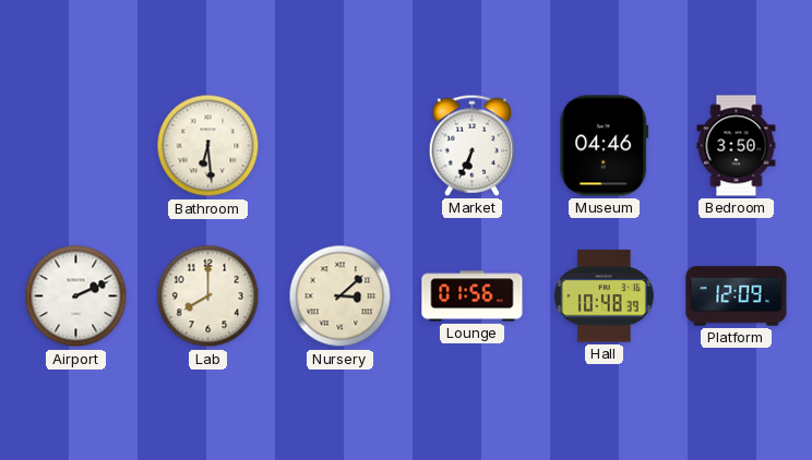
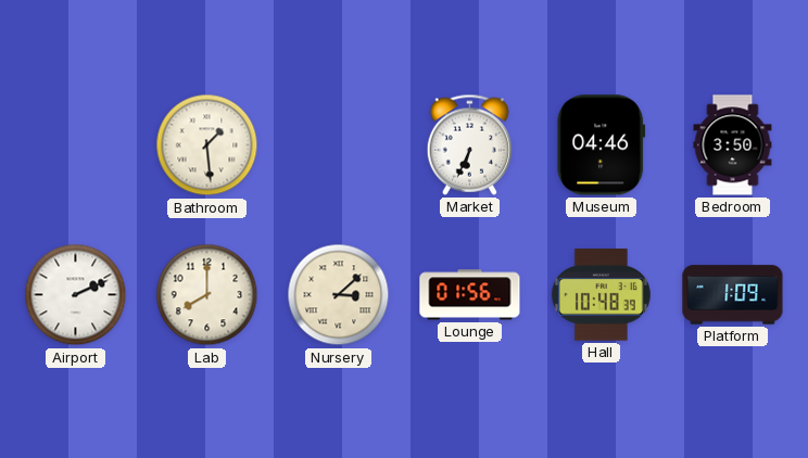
Bathroom: 6:29 -> 1:29 (207, 145)
Platform: 12:09 -> 1:09 (733, 295)
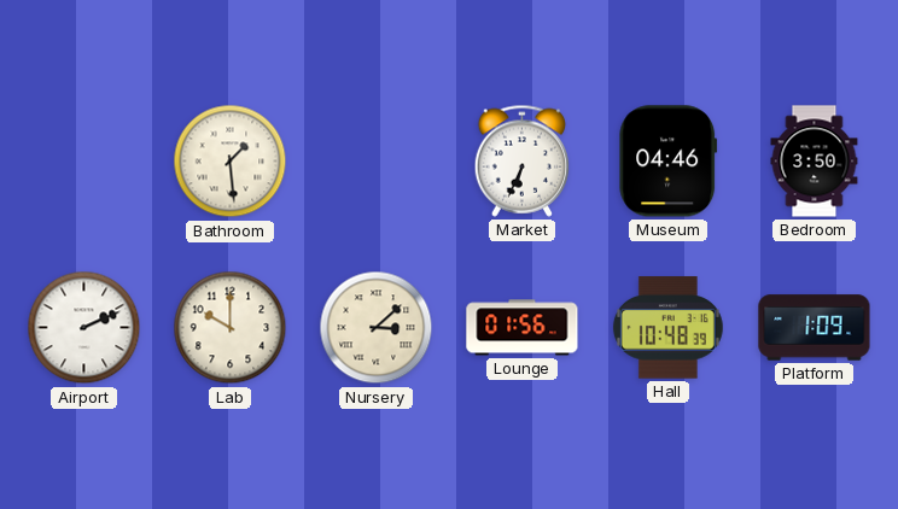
Lab: 8:00 -> 10:00 (231, 328)
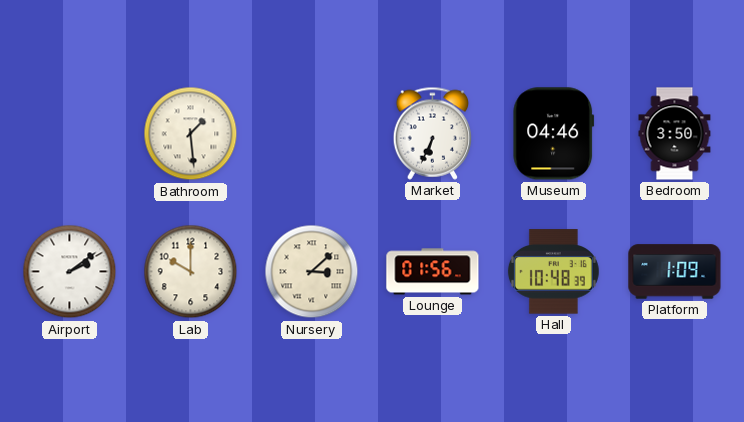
Airport: 2:11 -> 2:09 (70, 272)
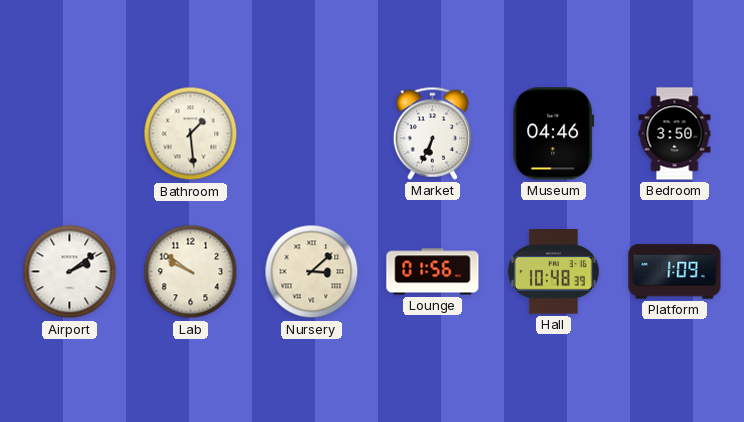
Lab: 10:00 -> 9:51 (191, 272)
